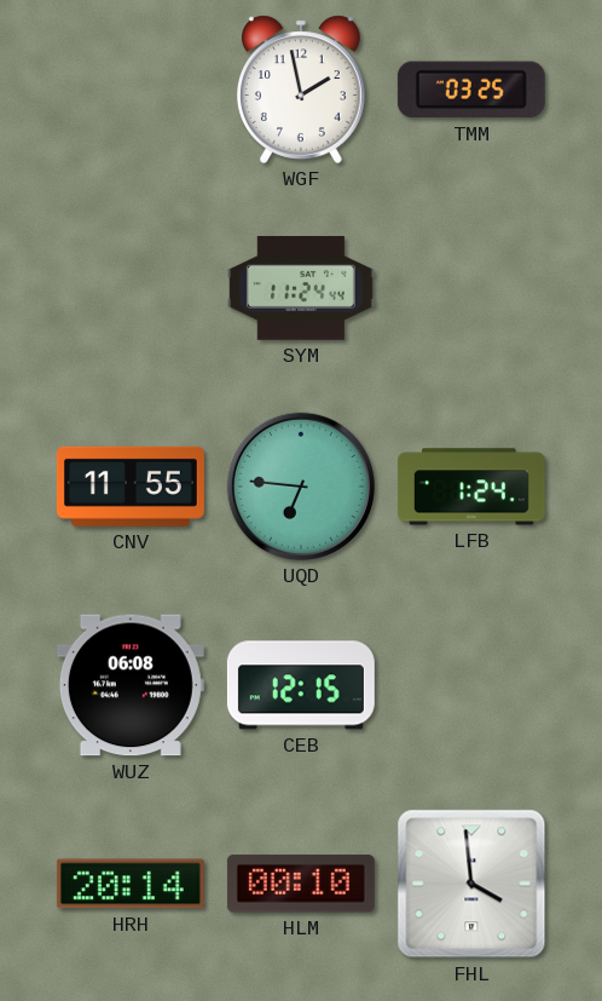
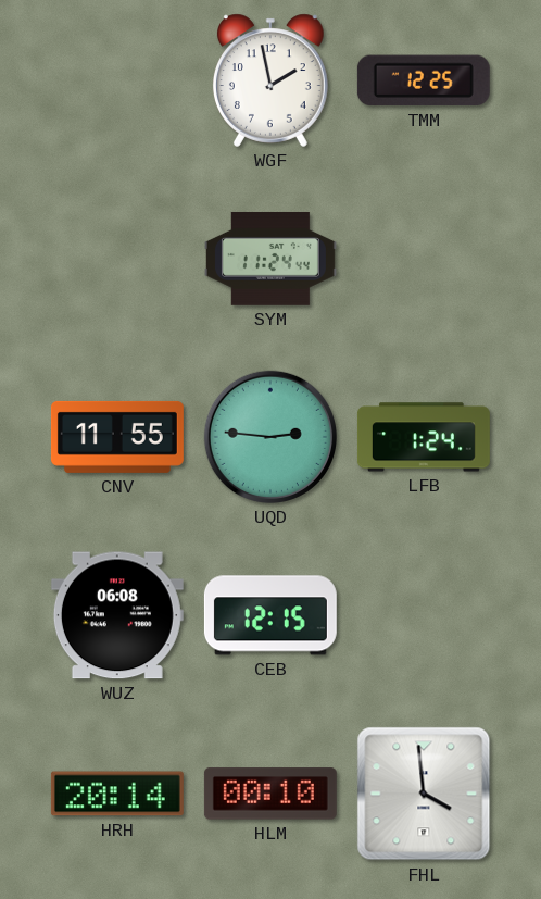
TMM: 03:25 -> 12:25 (424, 80)
UQD: 6:46 -> 2:46 (270, 437)
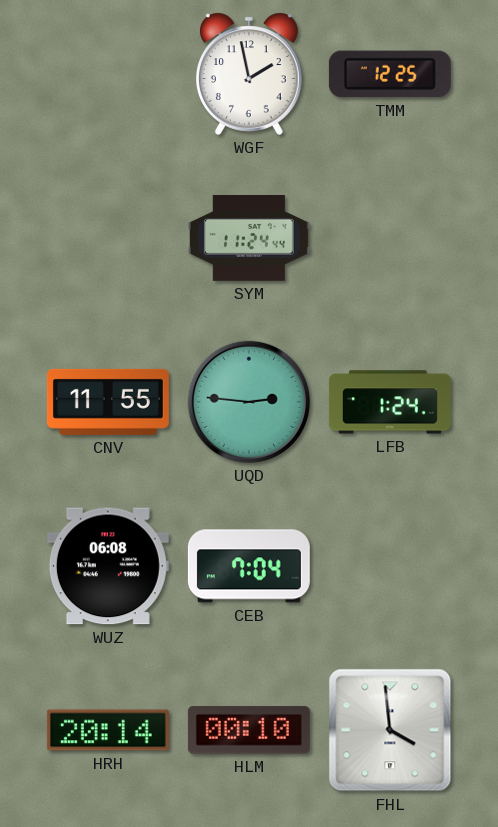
CEB: 12:15 -> 7:04 (249, 566)
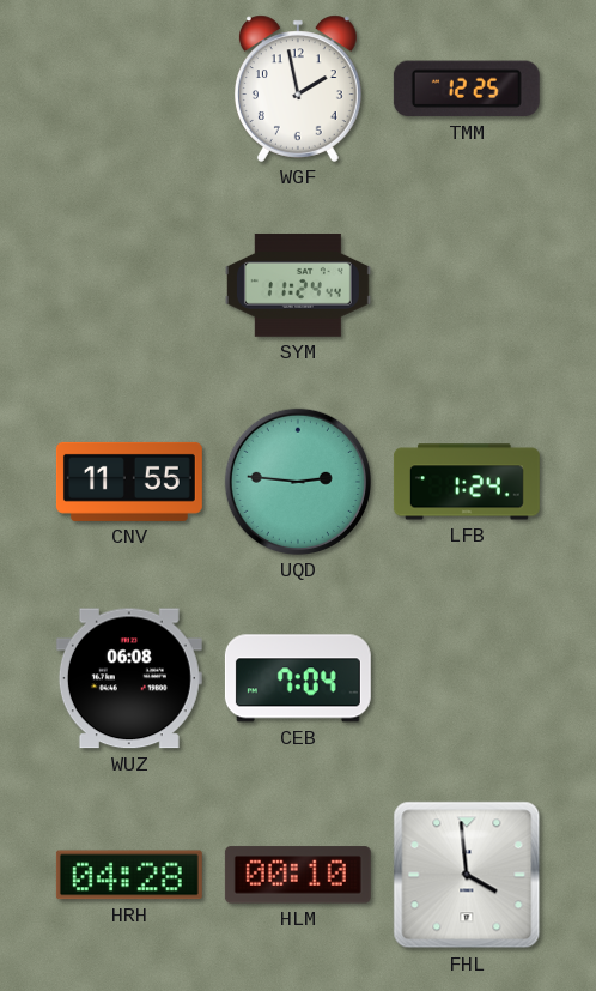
HRH: 20:14 -> 04:28 (129, 875)
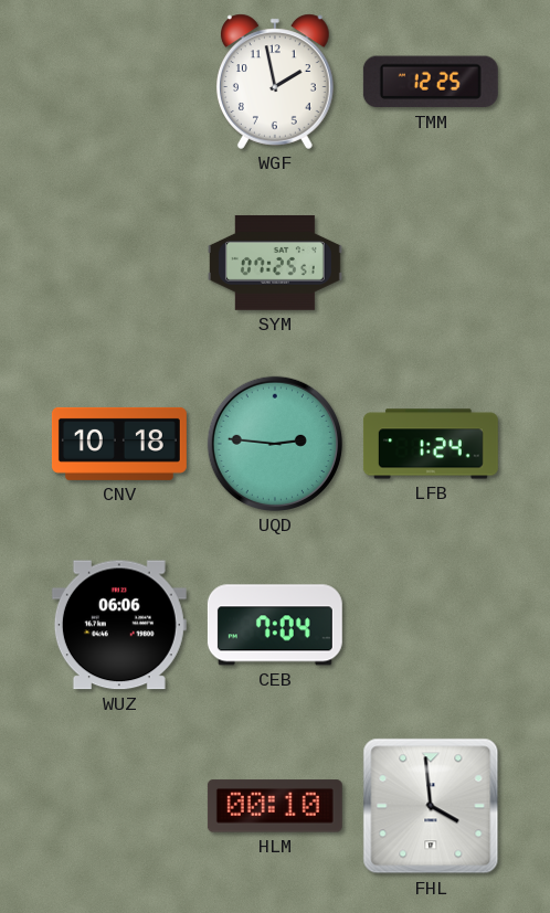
SYM: 11:24 -> 07:25 (275, 263)
CNV: 11:55 -> 10:18 (119, 444)
WUZ: 06:08 -> 06:06 (119, 625)
HRH: 04:28 -> none (129, 875)
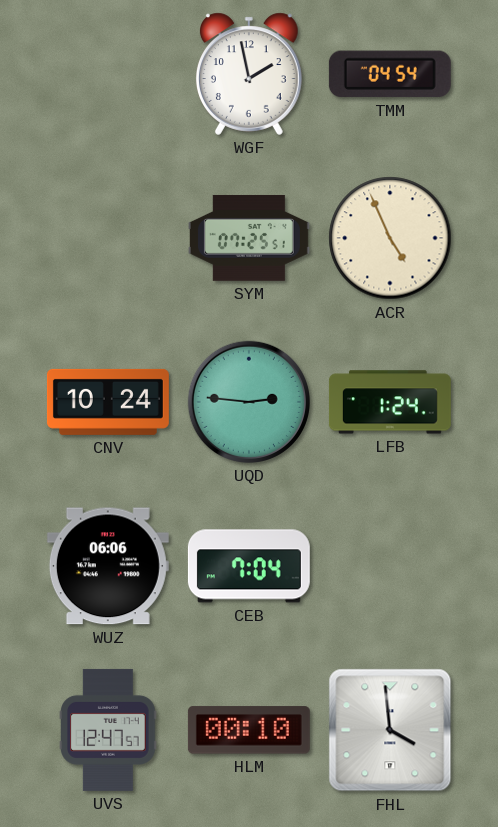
TMM: 12:25 -> 04:54 (390, 74)
ACR: none -> 4:56 (390, 238)
CNV: 10:18 -> 10:24 (108, 402)
UVS: none -> 12:47 (108, 730)
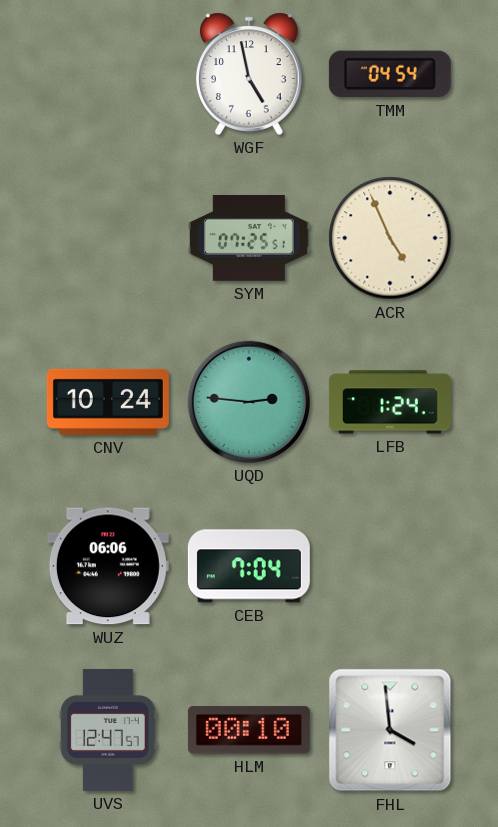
WGF: 1:58 -> 4:58 (249, 74)
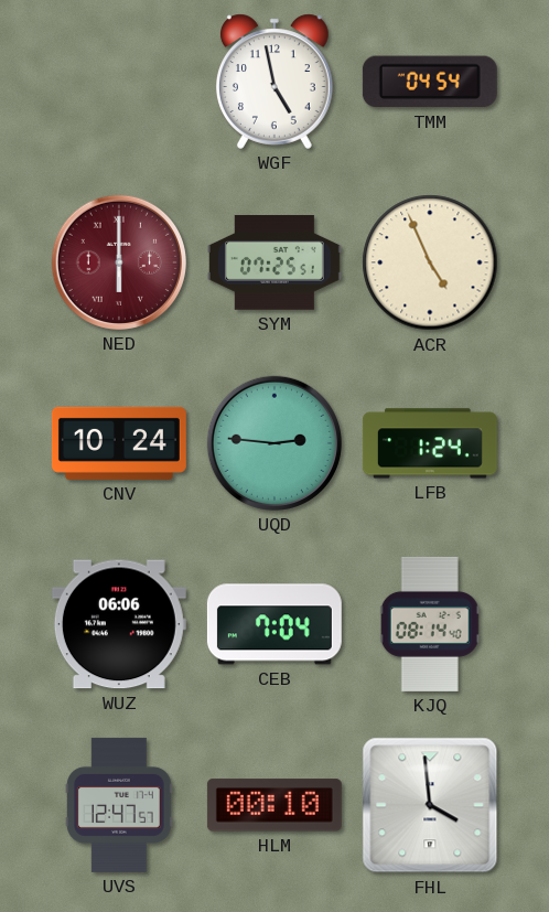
NED: none -> 6:00 (119, 262)
KJQ: none -> 08:14 (430, 624)
